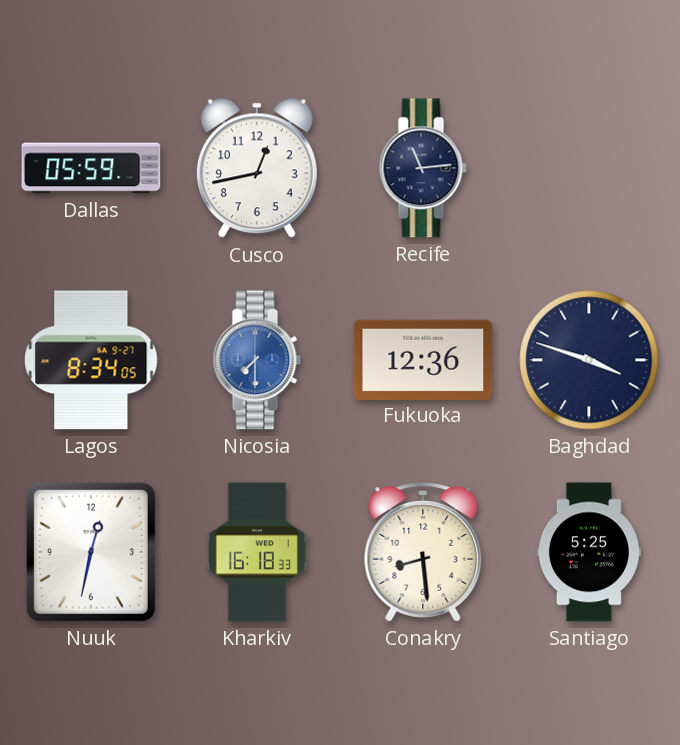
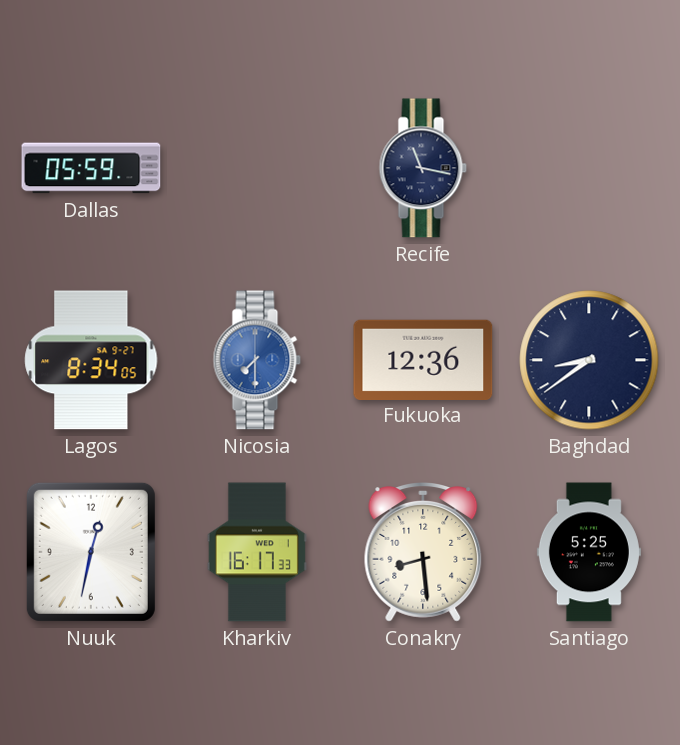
Cusco: 12:43 -> none (257, 169)
Recife: 11:14 -> 11:17 (423, 168)
Baghdad: 3:48 -> 8:39 (589, 360)
Kharkiv: 16:18 -> 16:17 (257, 552)
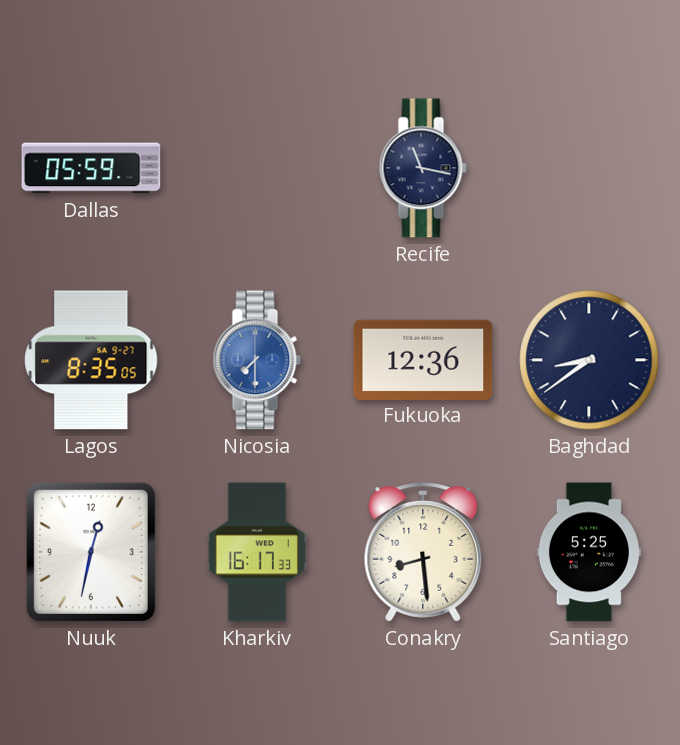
Lagos: 8:34 -> 8:35 (91, 360)
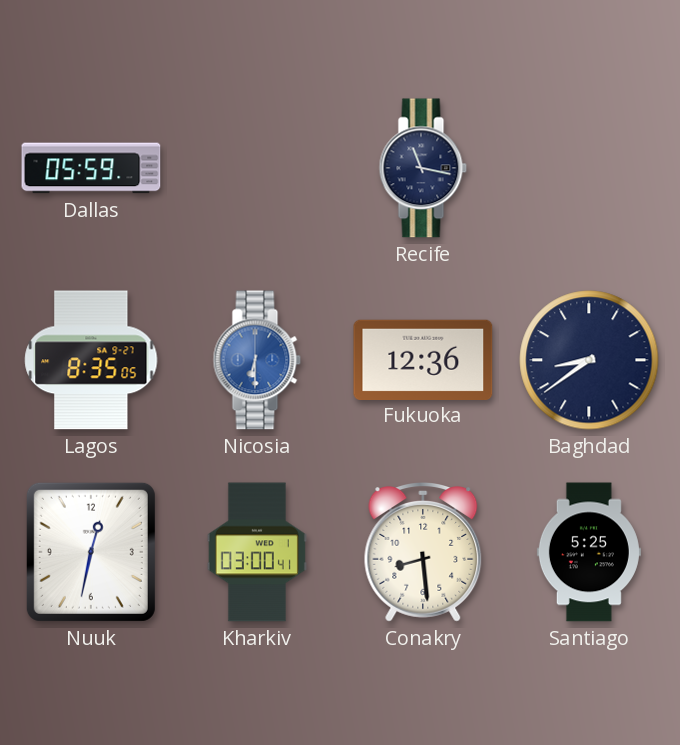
Nicosia: 7:30 -> 6:30 (257, 360)
Kharkiv: 16:17 -> 03:00 (257, 552)
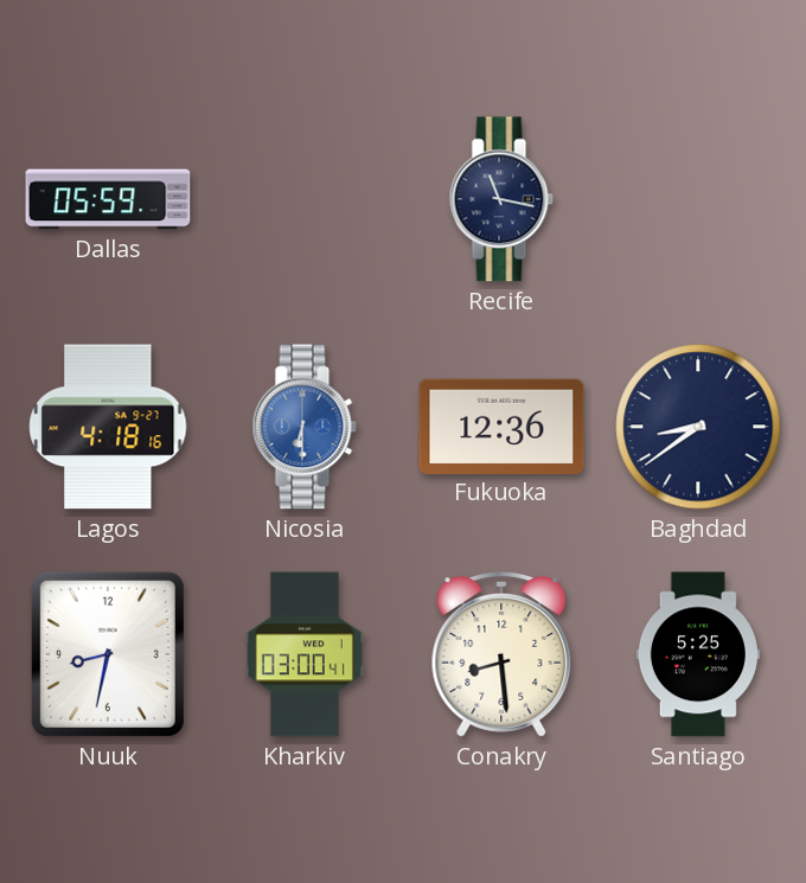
Lagos: 8:35 -> 4:18 (108, 427)
Nuuk: 12:32 -> 8:32 (108, 654)
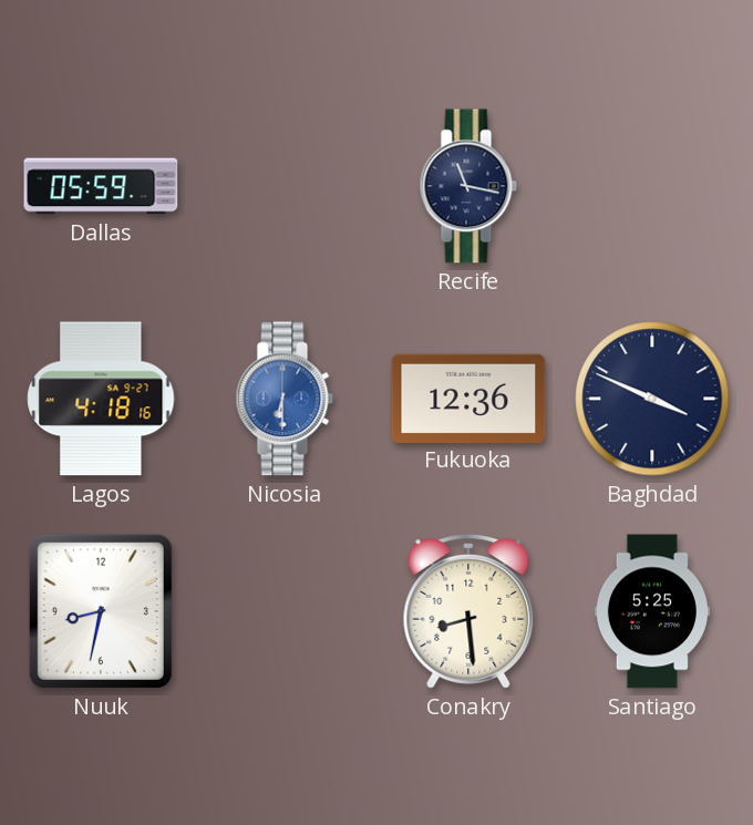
Baghdad: 8:39 -> 3:49 (652, 399)
Kharkiv: 03:00 -> none (305, 654)
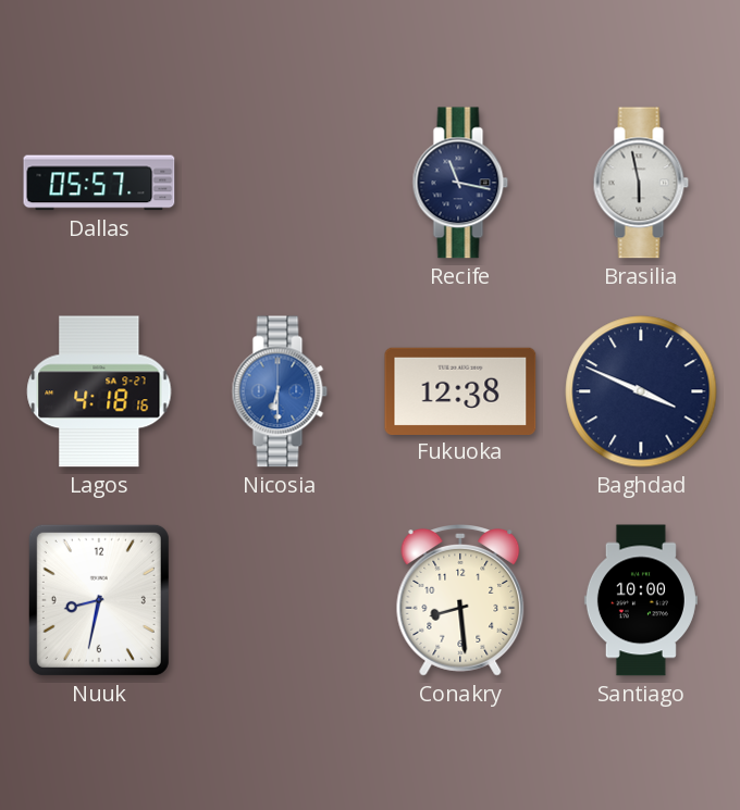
Dallas: 05:59 -> 05:57 (99, 183)
Brasilia: none -> 5:58 (641, 183)
Fukuoka: 12:36 -> 12:38 (460, 390)
Santiago: 5:25 -> 10:00 (641, 600)
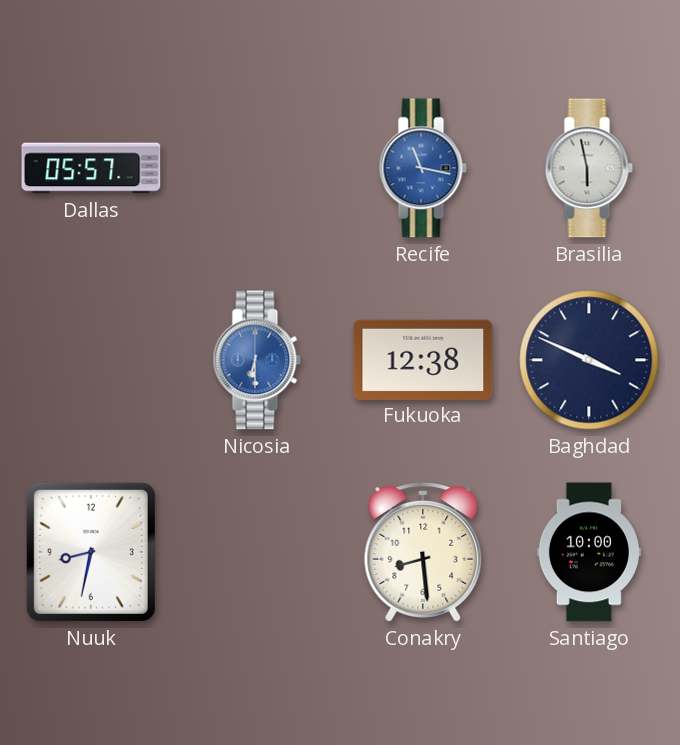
Recife dial: navy -> blue (423, 168)
Lagos: 4:18 -> none (99, 391)
